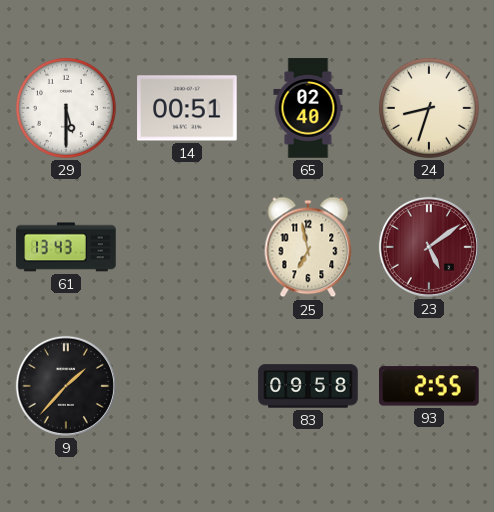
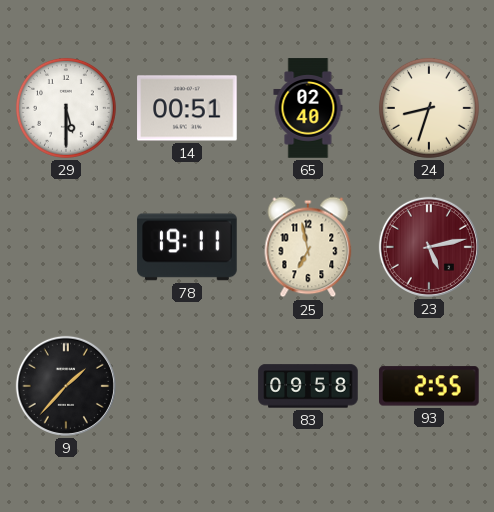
61: 13:43 -> none (66, 247)
78: none -> 19:11 (187, 247)
23: 5:09 -> 5:13 (429, 247)
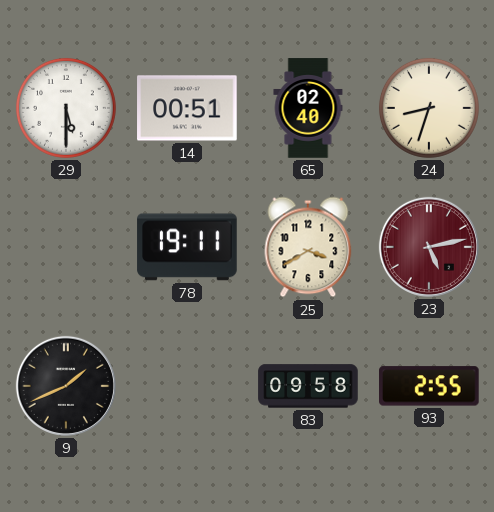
25: 6:58 -> 3:40 (308, 247)
9: 1:37 -> 1:41 (66, 386)
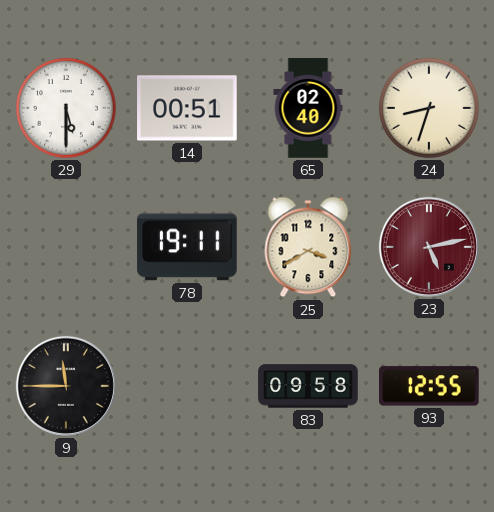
9: 1:41 -> 11:45 (66, 386)
93: 2:55 -> 12:55 (430, 386)
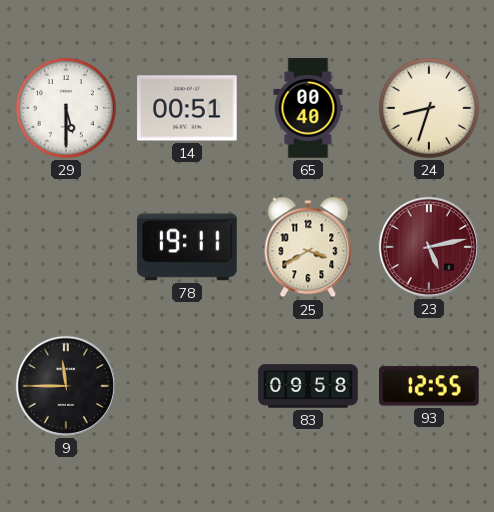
65: 02:40 -> 00:40 (308, 108)
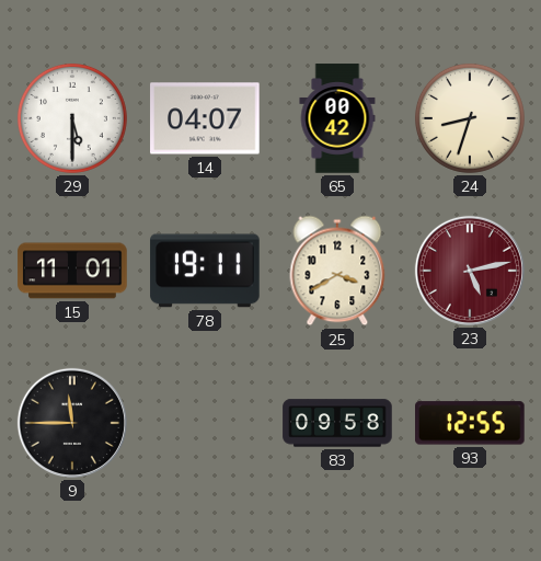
14: 00:51 -> 04:07 (205, 118)
65: 00:40 -> 00:42 (337, 118)
15: none -> 11:01 (72, 271)
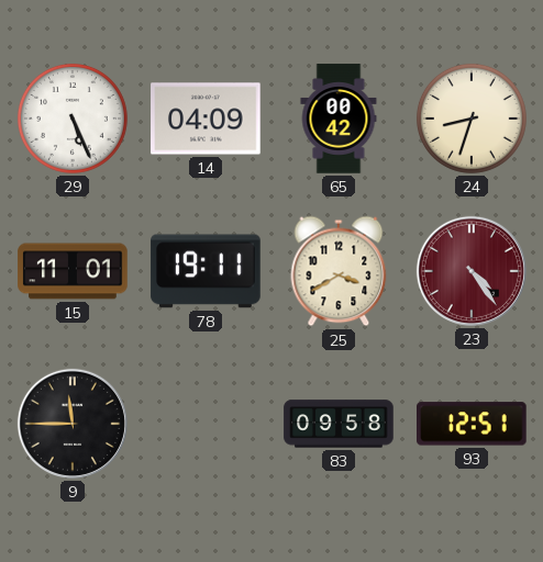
29: 5:30 -> 5:26 (73, 119)
14: 04:07 -> 04:09 (206, 119)
23: 5:13 -> 4:24 (472, 271)
93: 12:55 -> 12:51 (473, 424)
